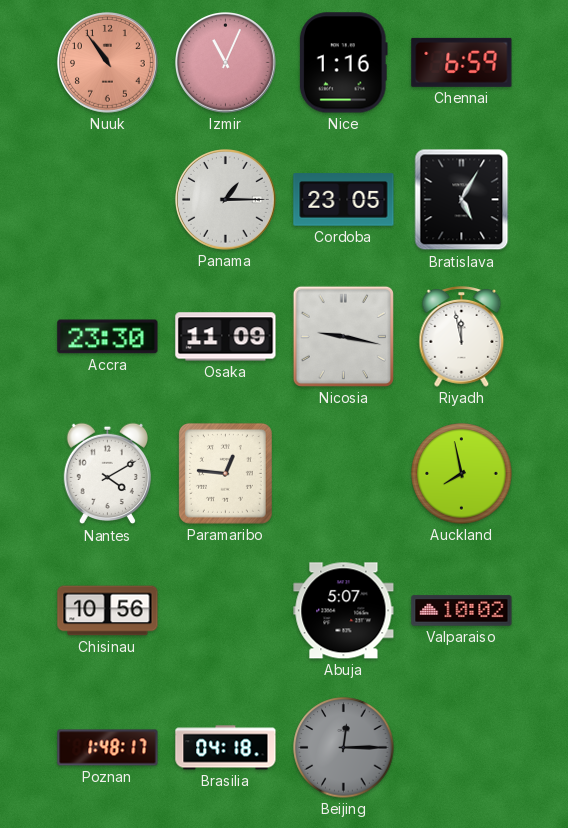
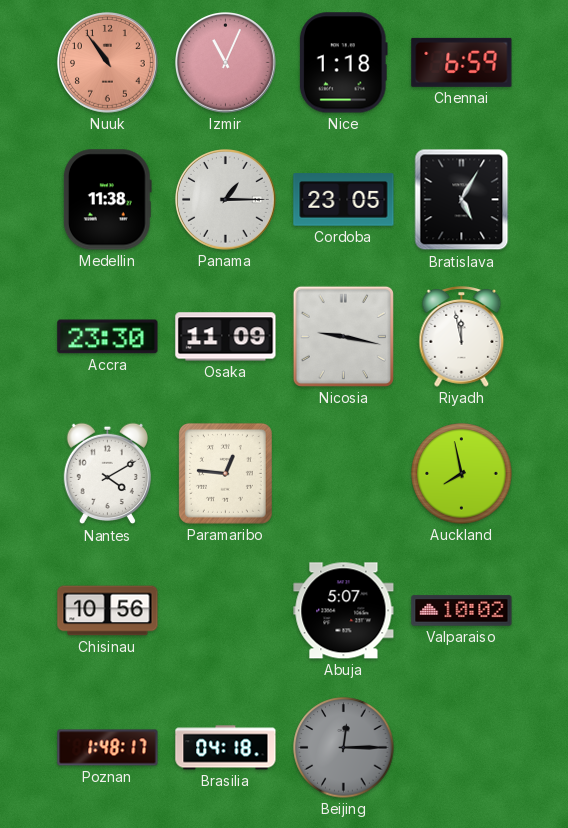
Nice: 1:16 -> 1:18 (343, 63)
Medellin: none -> 11:38 (107, 200)
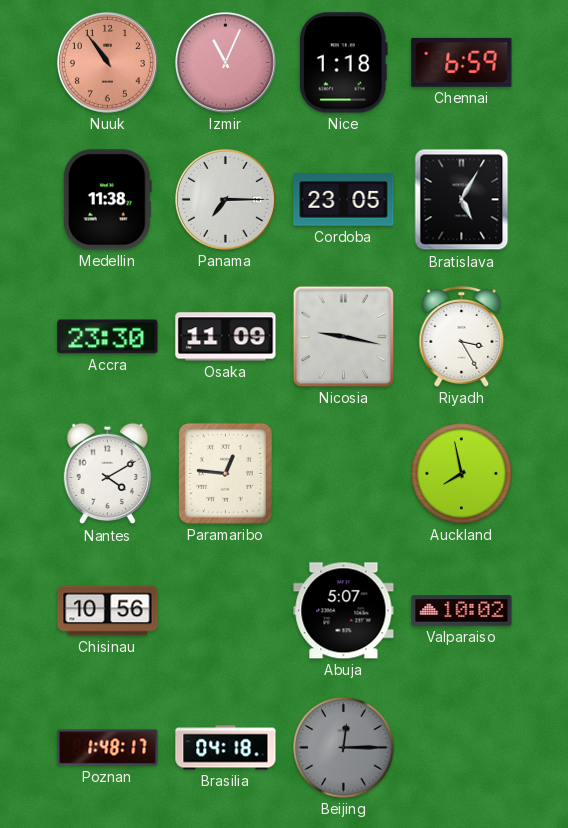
Panama: 1:15 -> 7:15 (226, 200)
Riyadh: 11:58 -> 3:25 (462, 337)
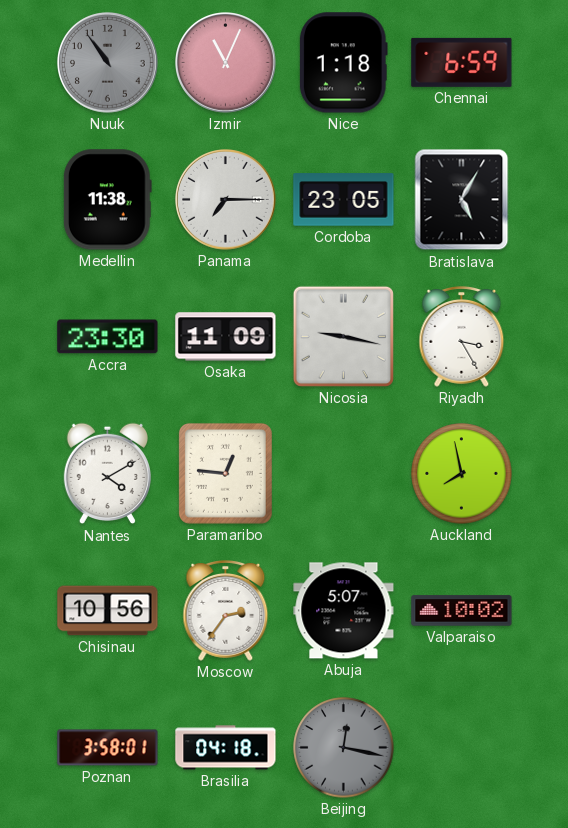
Nuuk dial: salmon -> grey (108, 63)
Moscow: none -> 2:36 (226, 611)
Poznan: 1:48 -> 3:58 (108, 748)
Beijing: 12:15 -> 12:17 (344, 748)
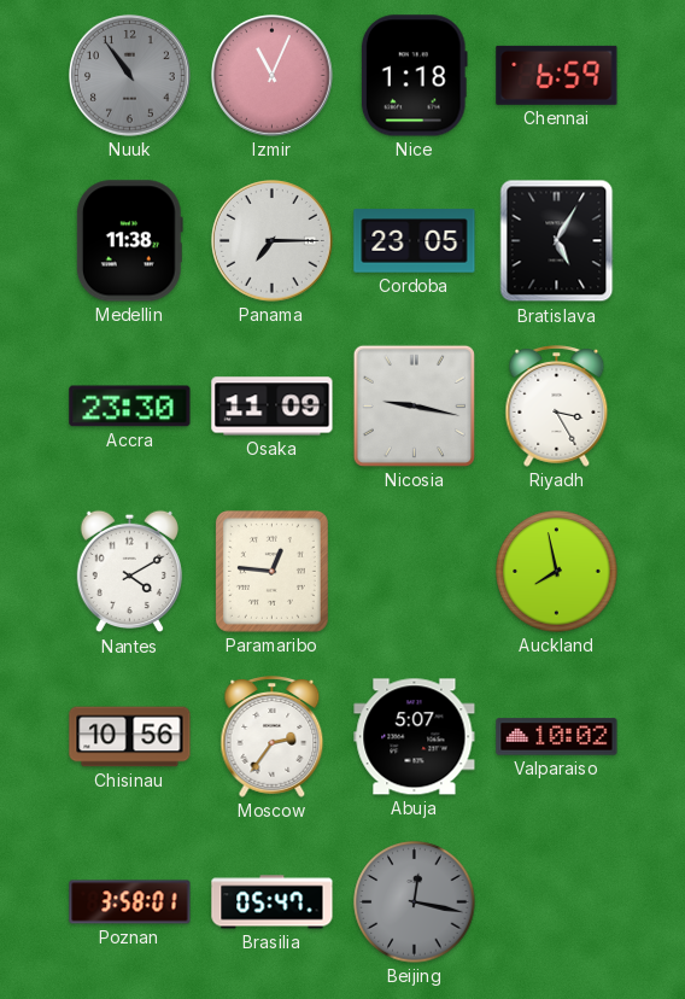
Brasilia: 04:18 -> 05:47 (273, 902)
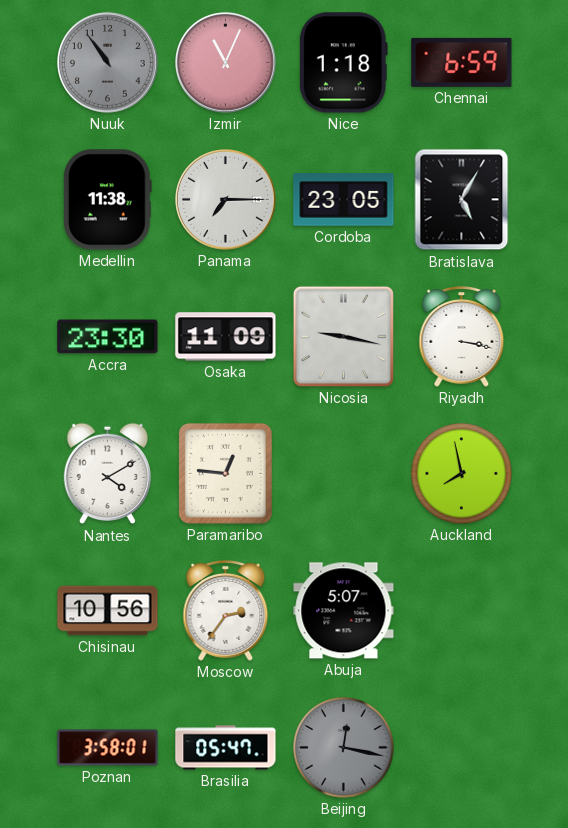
Riyadh: 3:25 -> 3:17 (462, 337)
Valparaiso: 10:02 -> none (557, 737)
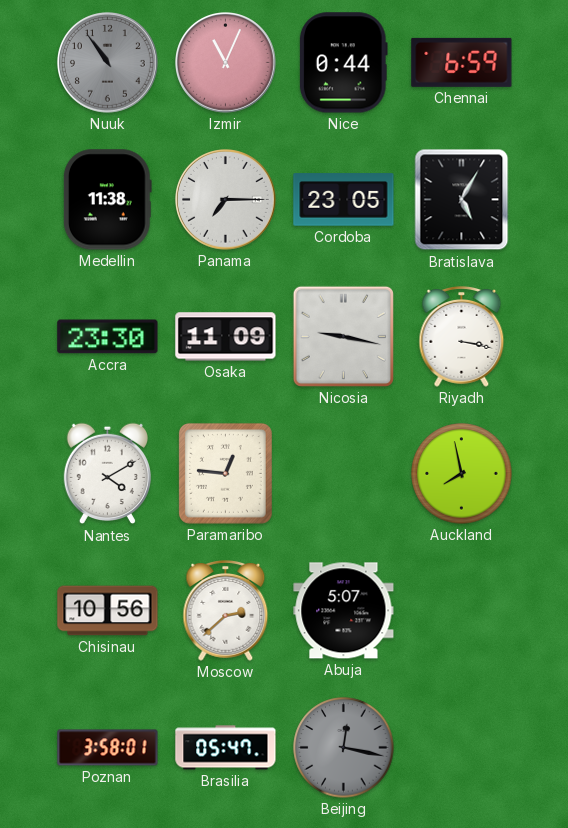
Nice: 1:18 -> 0:44 (343, 63)
Moscow: 2:36 -> 2:38 (226, 611)
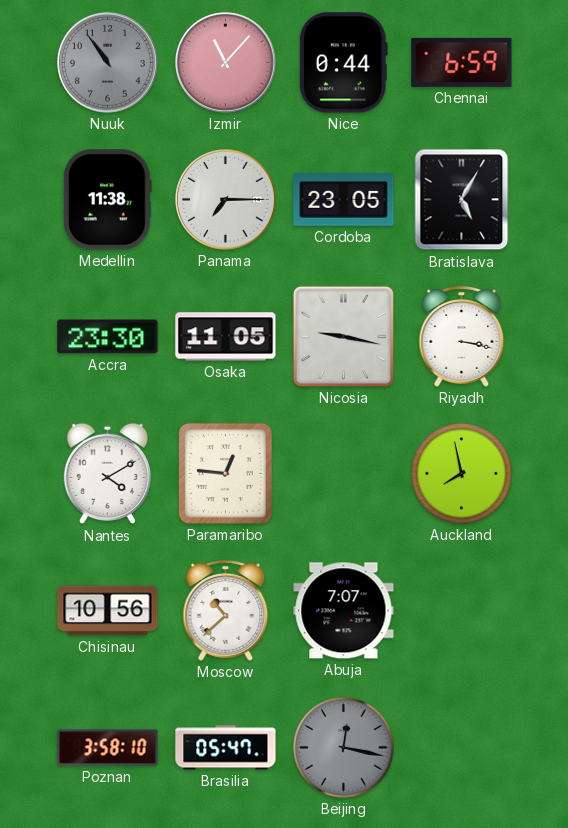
Izmir: 11:04 -> 11:07 (226, 63)
Osaka: 11:09 -> 11:05 (226, 337)
Moscow: 2:38 -> 10:38 (226, 611)
Abuja: 5:07 -> 7:07 (344, 611)
Poznan: 3:58:01 -> 3:58:10 (108, 748)
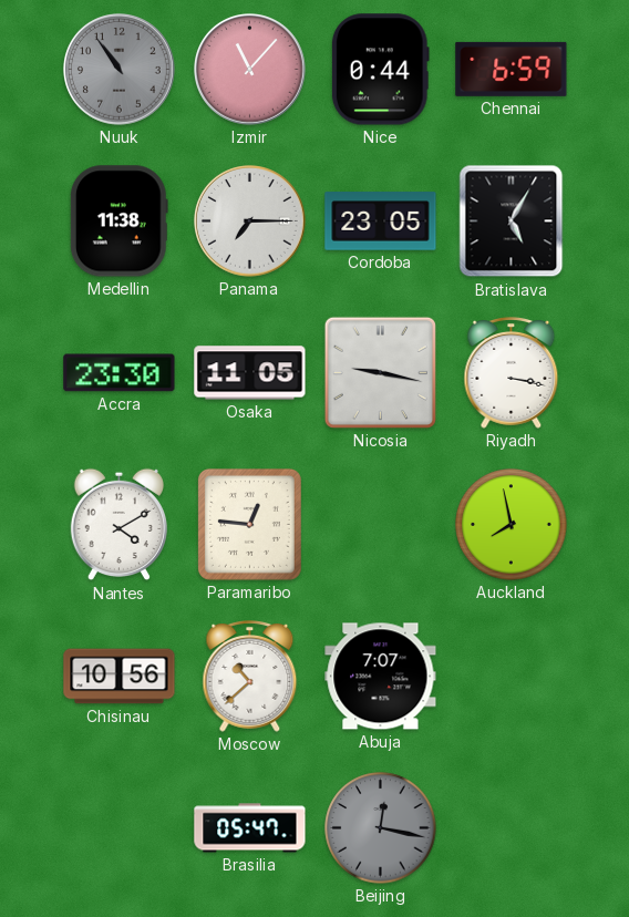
Poznan: 3:58 -> none (108, 748)
